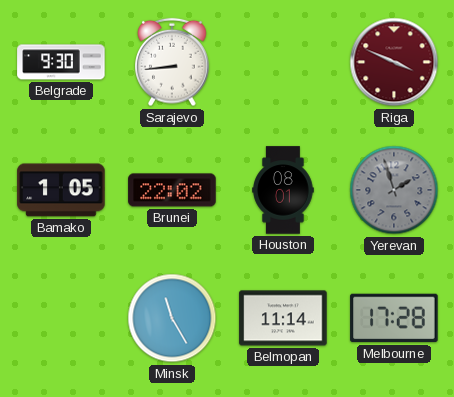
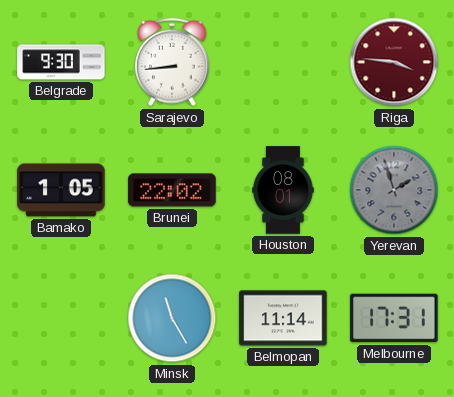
Riga: 3:49 -> 3:46 (394, 62)
Melbourne: 17:28 -> 17:31 (394, 318)
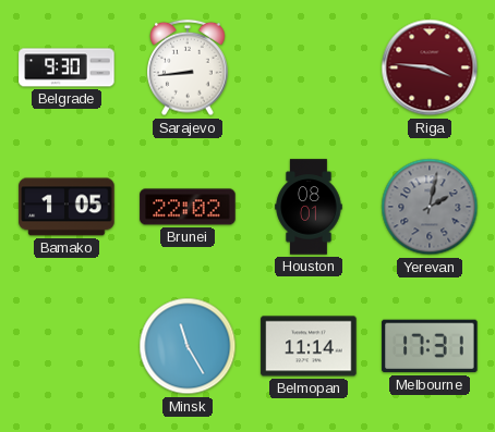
Yerevan: 1:57 -> 2:02 (430, 207)
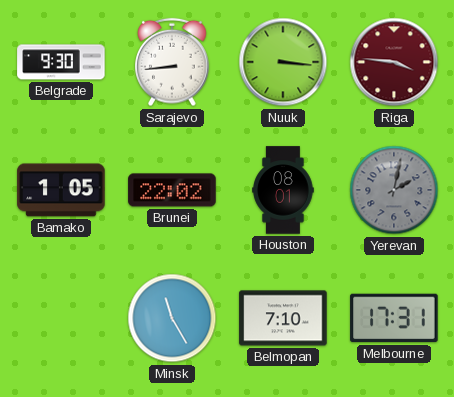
Nuuk: none -> 3:16 (283, 62)
Belmopan: 11:14 -> 7:10 (283, 318)
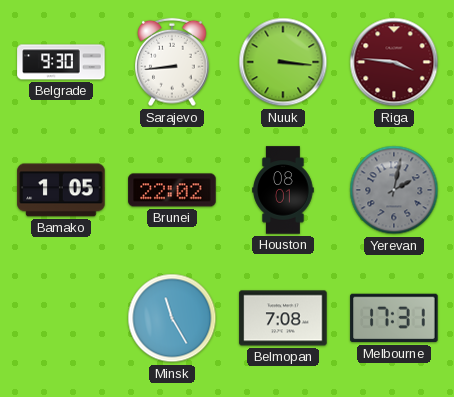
Belmopan: 7:10 -> 7:08 (283, 318)
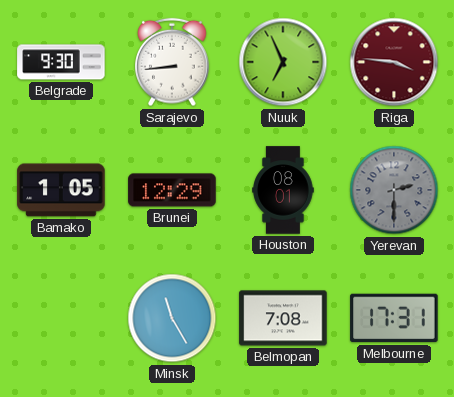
Nuuk: 3:16 -> 6:56 (283, 62)
Brunei: 22:02 -> 12:29 (172, 190)
Yerevan: 2:02 -> 2:30 (394, 190)
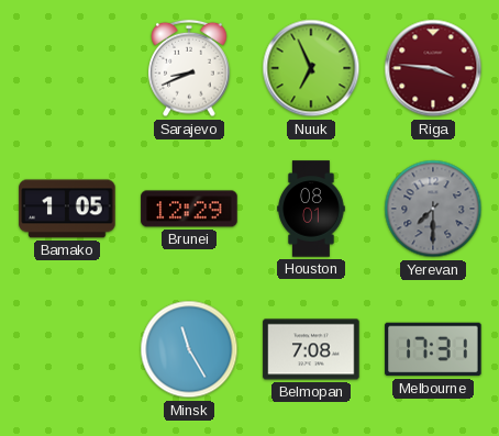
Belgrade: 9:30 -> none (61, 62)
Sarajevo: 8:44 -> 8:41 (189, 68)
Yerevan: 2:30 -> 7:30 (433, 209)
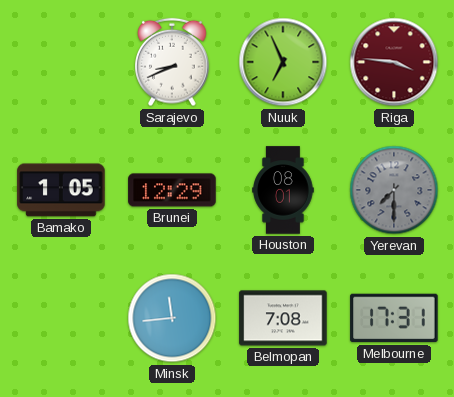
Minsk: 11:25 -> 11:44 (172, 318)
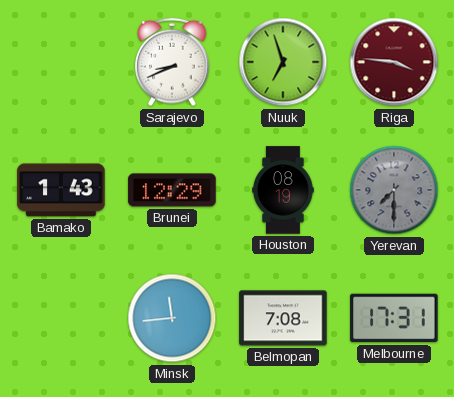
Nuuk: 6:56 -> 6:57 (283, 62)
Bamako: 1:05 -> 1:43 (61, 190)
Houston: 08:01 -> 08:19 (283, 190)
